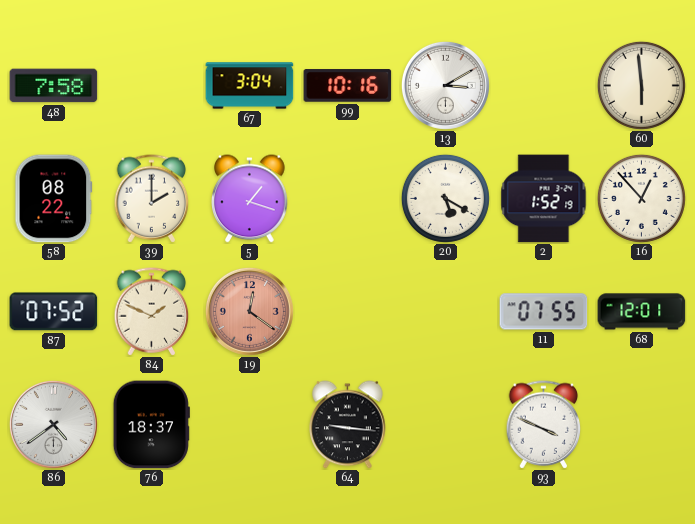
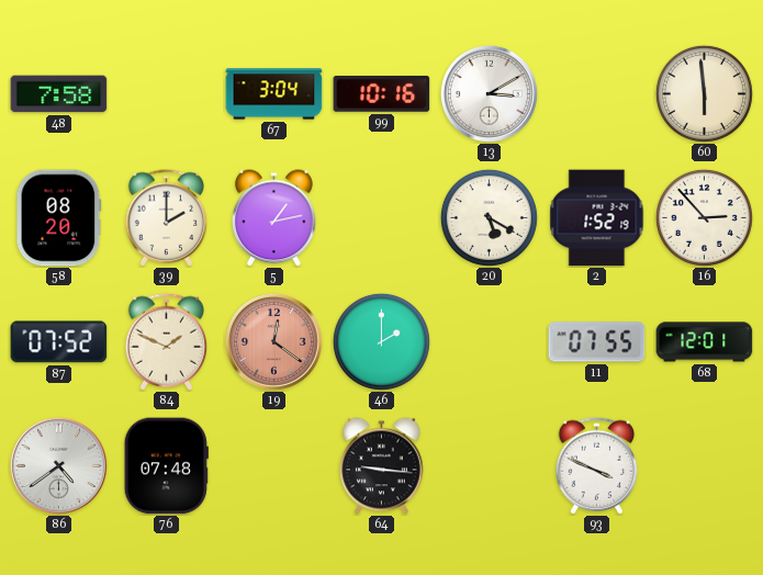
58: 08:22 -> 08:20 (59, 218)
5: 1:18 -> 1:13 (274, 218)
16: 12:53 -> 2:53 (704, 217)
46: none -> 2:00 (381, 341)
76: 18:37 -> 07:48 (166, 466)
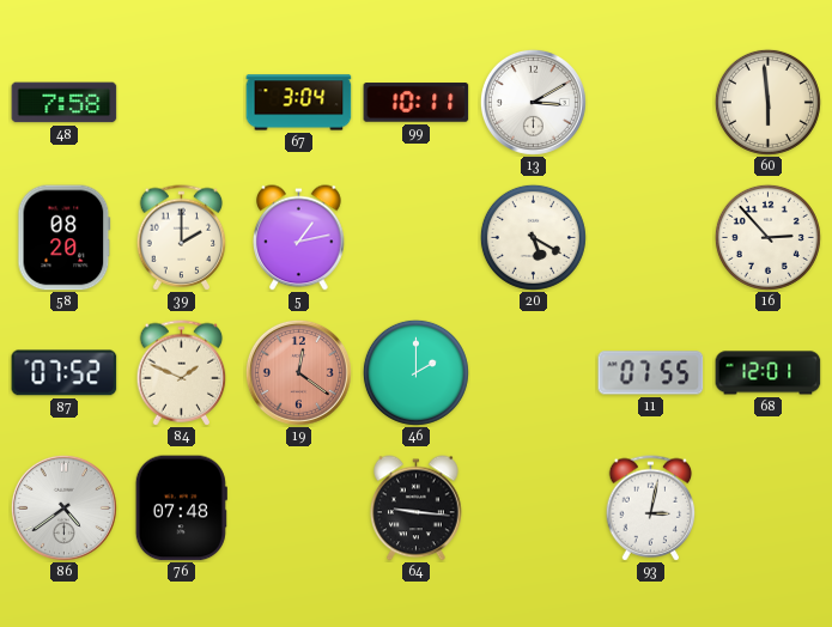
99: 10:16 -> 10:11 (417, 103)
2: 1:52 -> none (597, 218)
93: 3:49 -> 3:02 (651, 509)
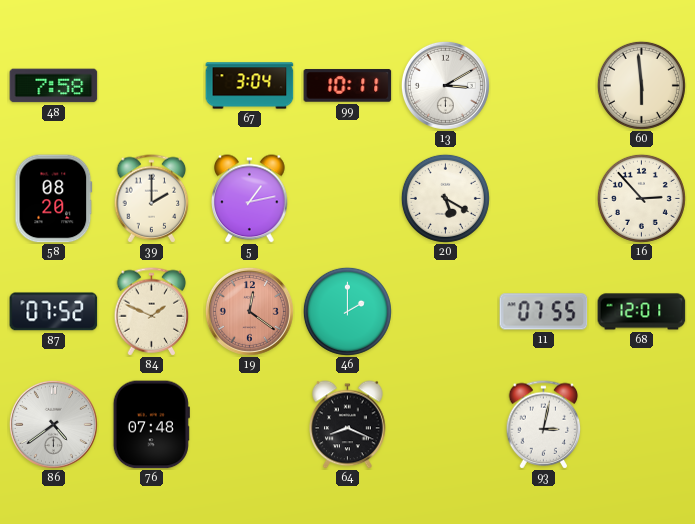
64: 9:16 -> 8:19 (348, 425)
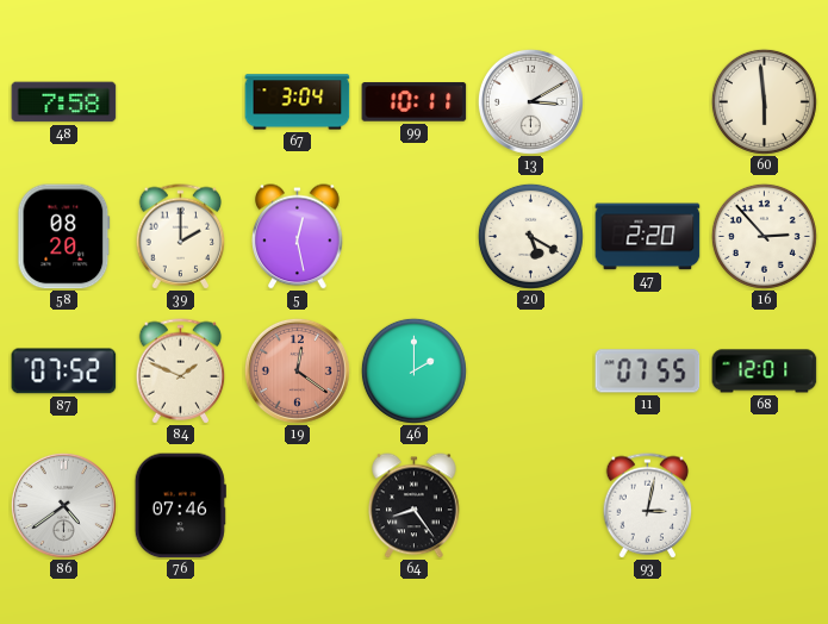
5: 1:13 -> 12:28 (298, 237)
47: none -> 2:20 (648, 237)
76: 07:48 -> 07:46 (180, 506)
64: 8:19 -> 8:24 (415, 506)
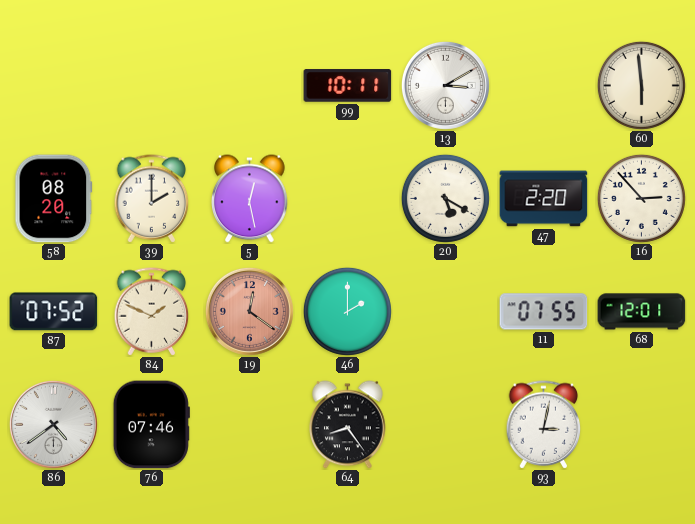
48: 7:58 -> none (64, 102)
67: 3:04 -> none (298, 102)
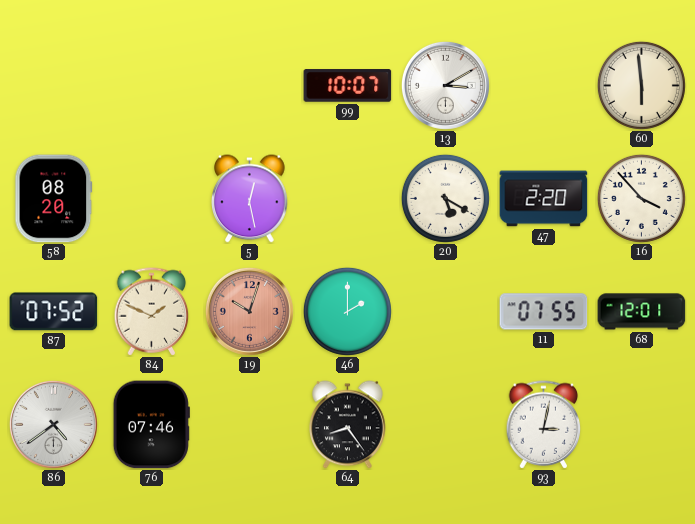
99: 10:11 -> 10:07 (348, 86)
39: 2:00 -> none (152, 199)
16: 2:53 -> 3:53 (641, 198)
19: 12:21 -> 10:03 (249, 311)
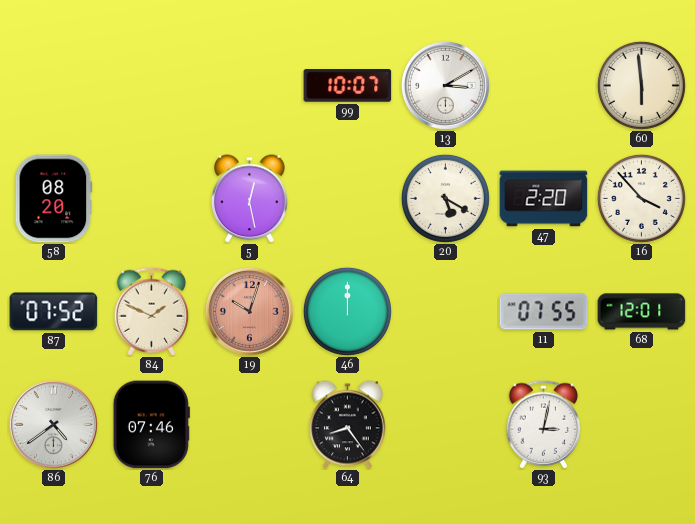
46: 2:00 -> 12:00 (347, 311)
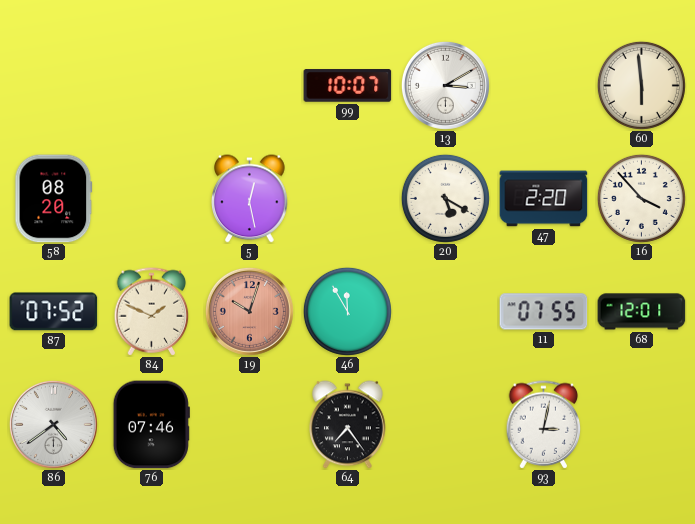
46: 12:00 -> 11:55 (347, 311)
64: 8:24 -> 7:24 (348, 425)
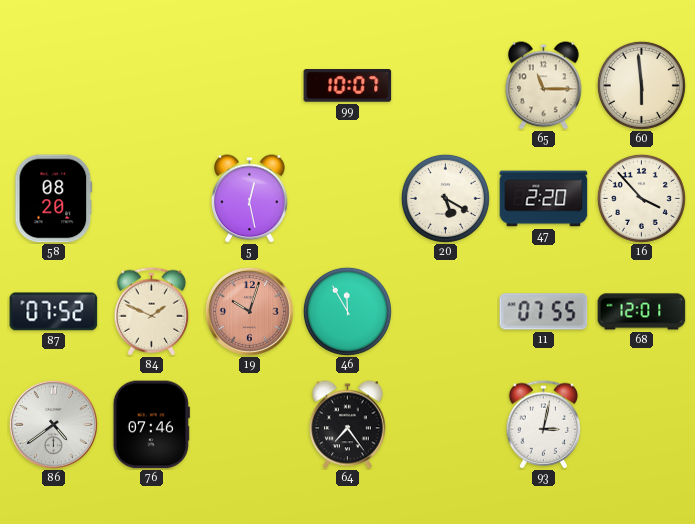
13: 3:10 -> none (445, 85)
65: none -> 11:15 (544, 86)
